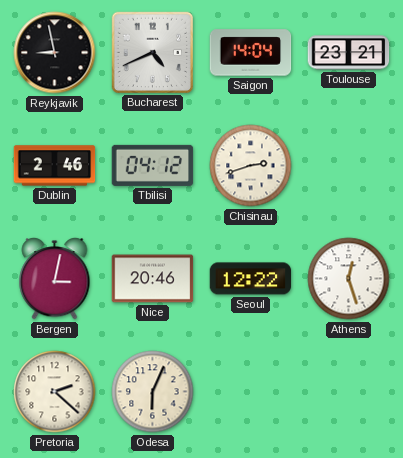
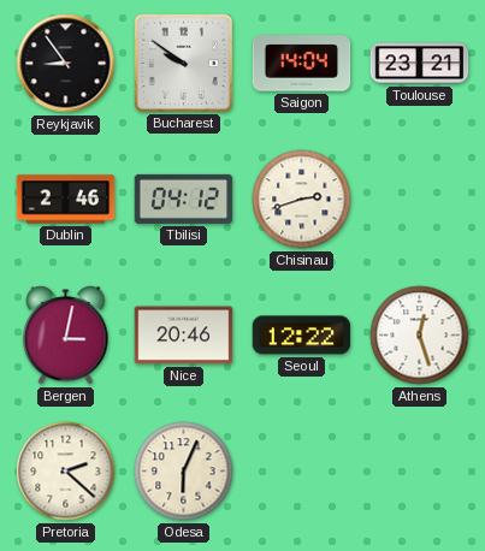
Reykjavik: 8:58 -> 8:54 (66, 64)
Bucharest: 4:41 -> 9:51 (183, 63)
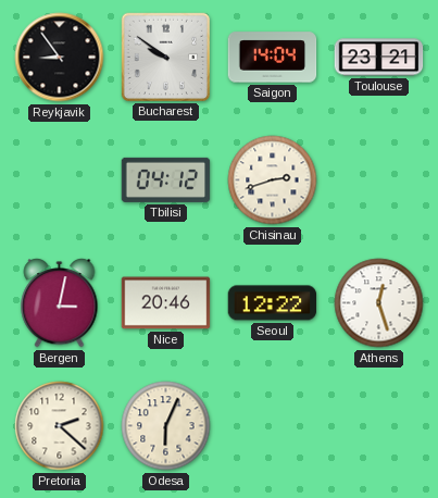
Dublin: 2:46 -> none (66, 200)
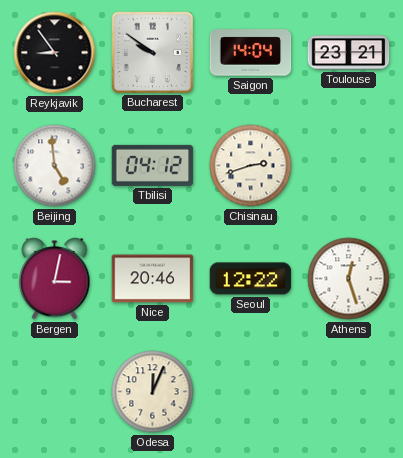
Beijing: none -> 4:59 (55, 166)
Pretoria: 2:22 -> none (60, 426)
Odesa: 6:04 -> 12:04 (153, 392)
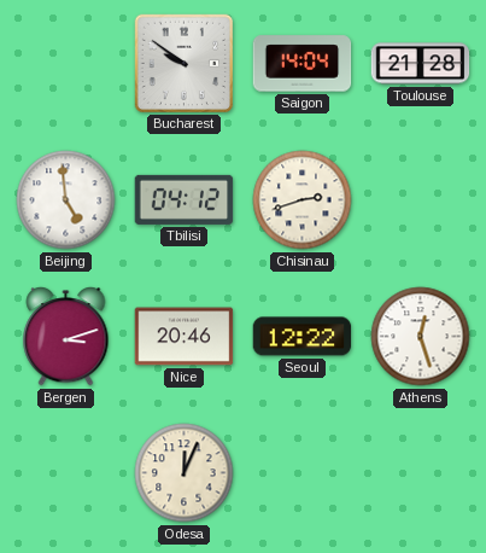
Reykjavik: 8:54 -> none (55, 53)
Toulouse: 23:21 -> 21:28 (421, 64)
Bergen: 3:02 -> 3:12 (66, 337)
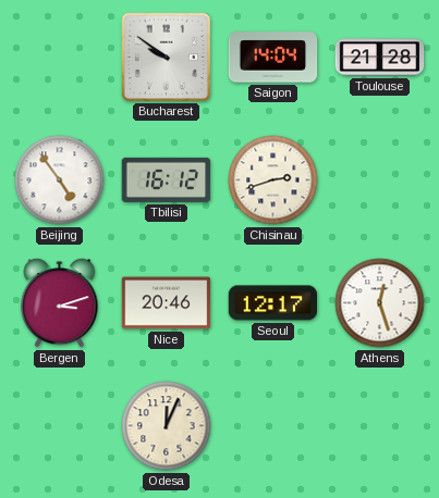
Beijing: 4:59 -> 4:54 (60, 180)
Tbilisi: 04:12 -> 16:12 (167, 179)
Seoul: 12:22 -> 12:17 (273, 303)
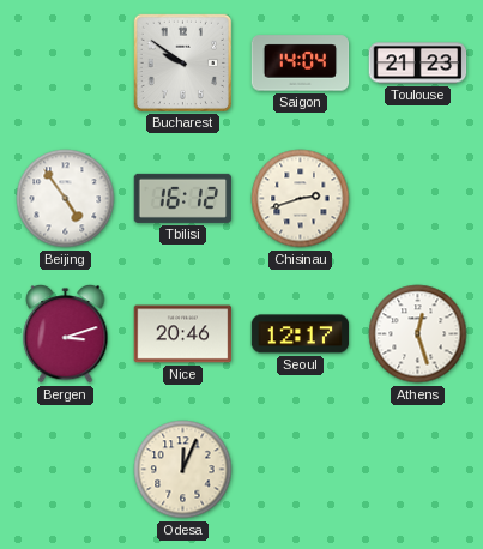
Toulouse: 21:28 -> 21:23 (418, 64)
